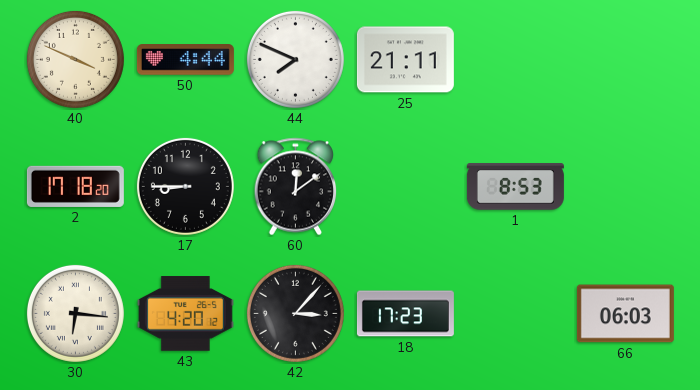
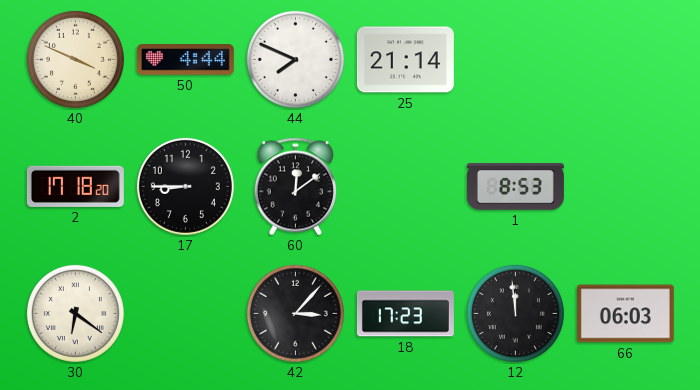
25: 21:11 -> 21:14 (405, 60)
30: 6:16 -> 6:21 (75, 313)
43: 4:20 -> none (185, 314)
12: none -> 11:59 (515, 313)
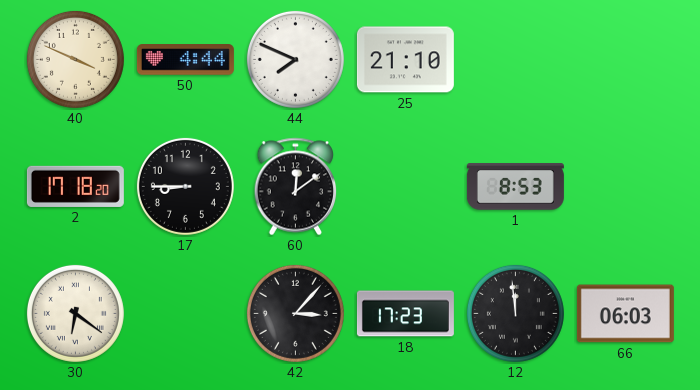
25: 21:14 -> 21:10 (405, 60)
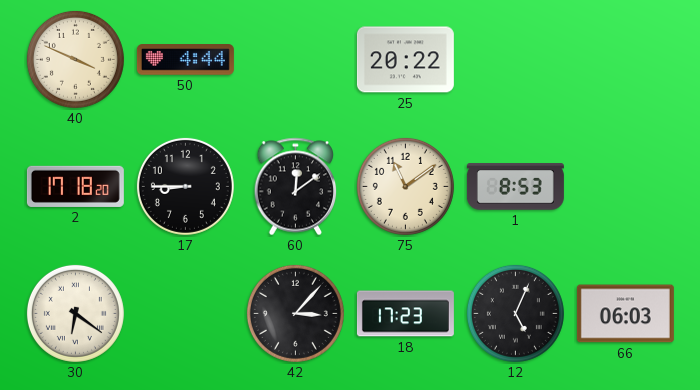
44: 7:49 -> none (295, 59)
25: 21:10 -> 20:22 (405, 60)
75: none -> 11:09 (405, 186)
12: 11:59 -> 5:04 (515, 313)
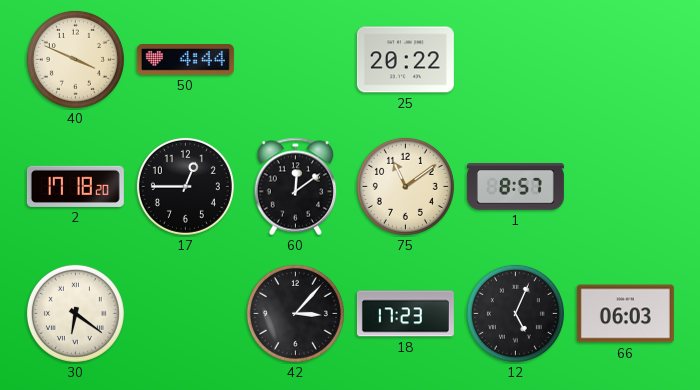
17: 8:45 -> 12:45 (185, 186)
1: 8:53 -> 8:57 (515, 187)
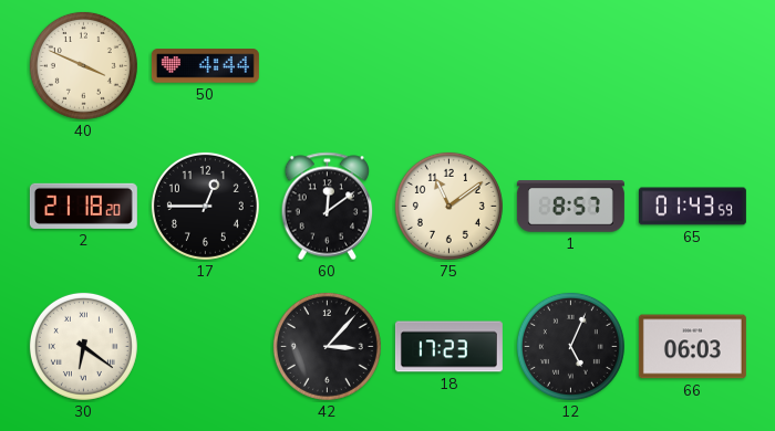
25: 20:22 -> none (405, 60)
2: 17:18 -> 21:18 (83, 206)
65: none -> 01:43 (692, 207)
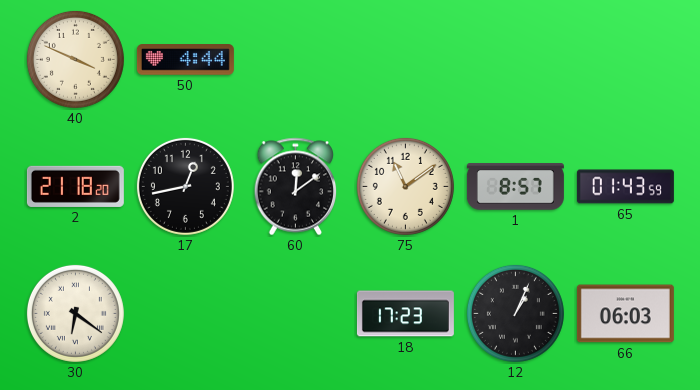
17: 12:45 -> 12:43 (185, 186)
42: 3:07 -> none (327, 346)
12: 5:04 -> 1:04 (515, 313)
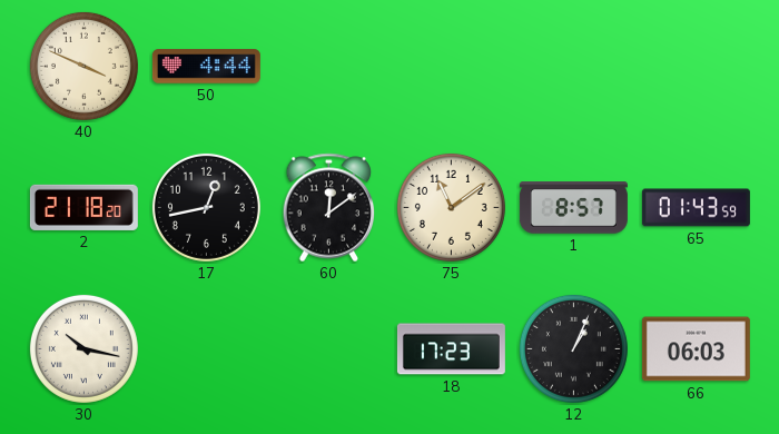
30: 6:21 -> 10:17 (83, 348)
